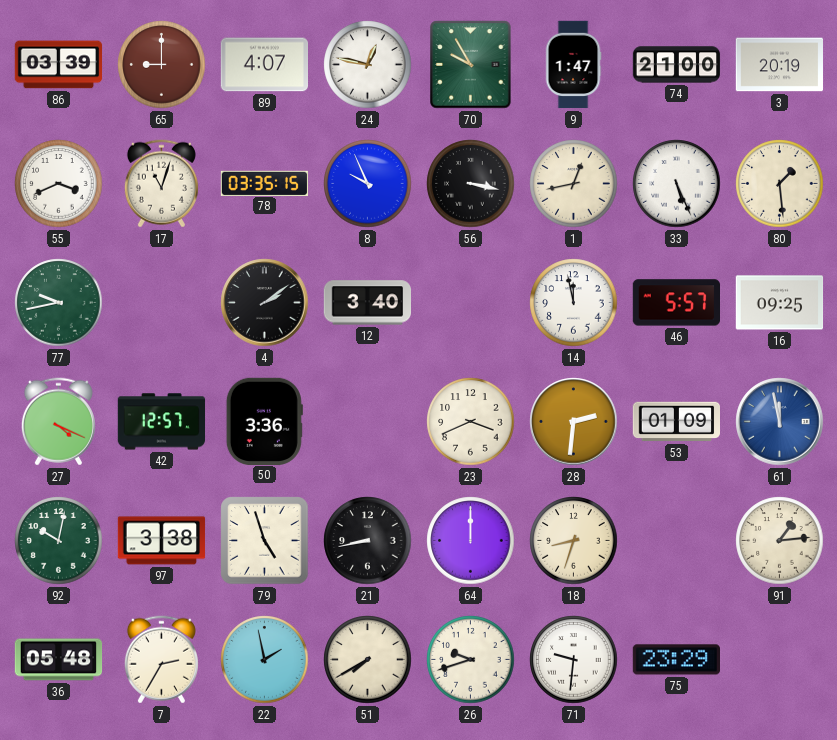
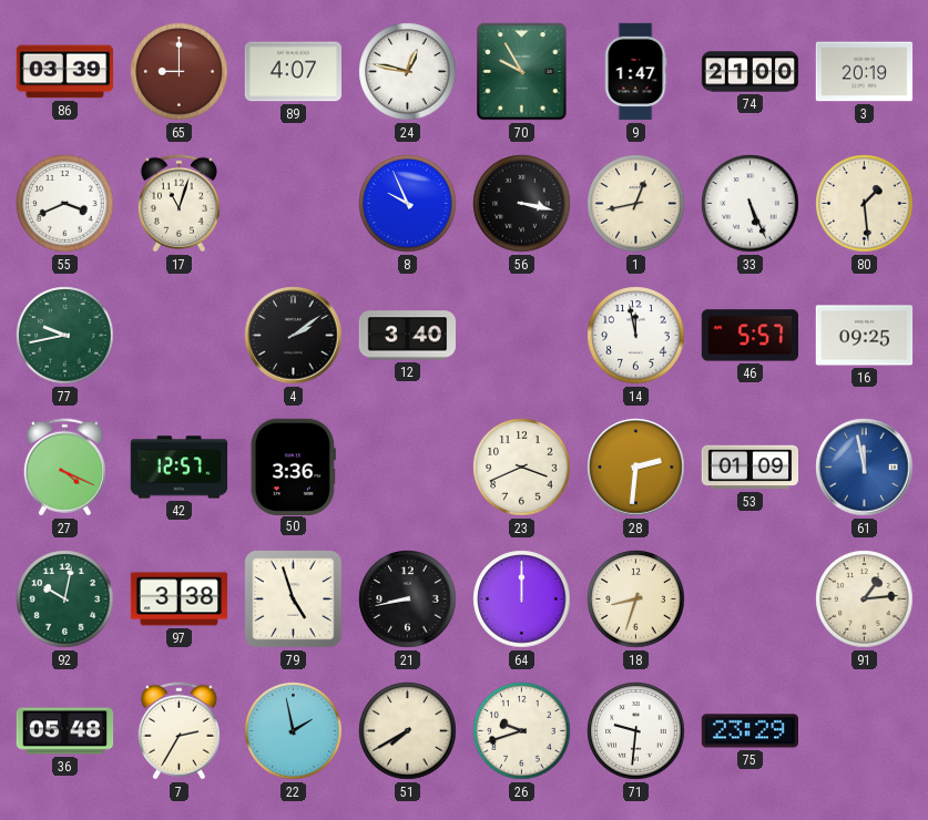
78: 03:35 -> none (264, 183)
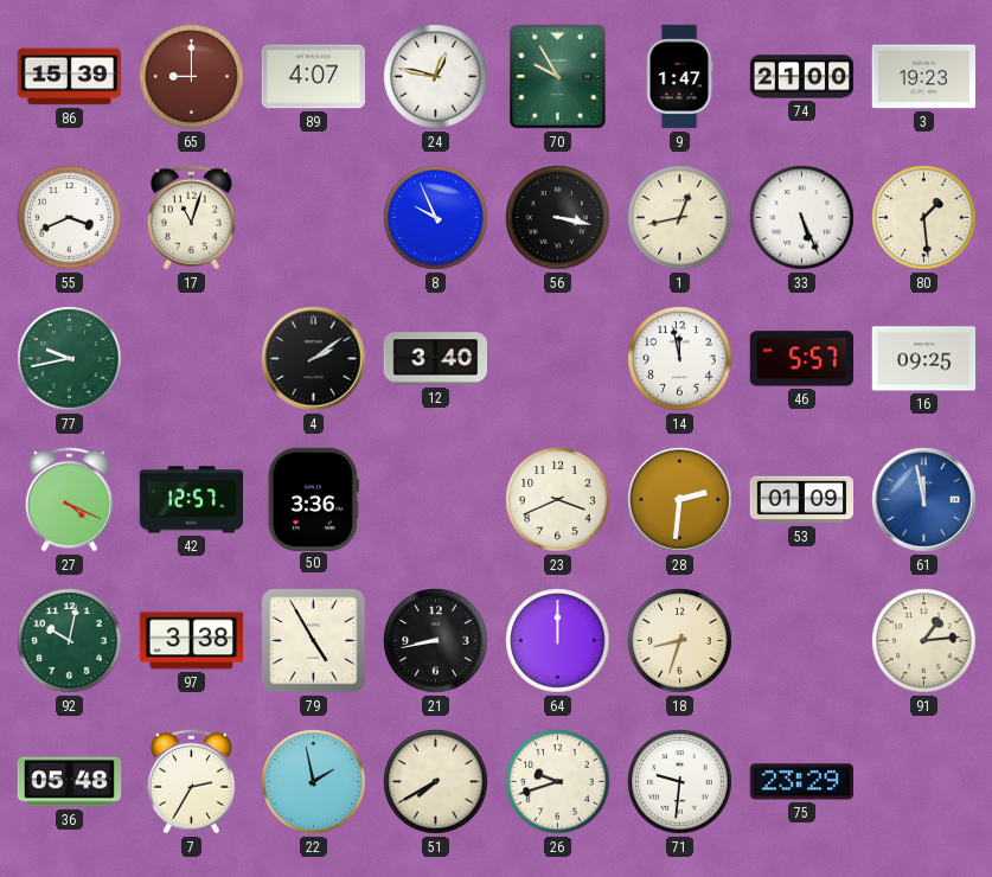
86: 03:39 -> 15:39 (70, 77)
3: 20:19 -> 19:23 (924, 77)
79: 4:57 -> 4:55 (314, 641)
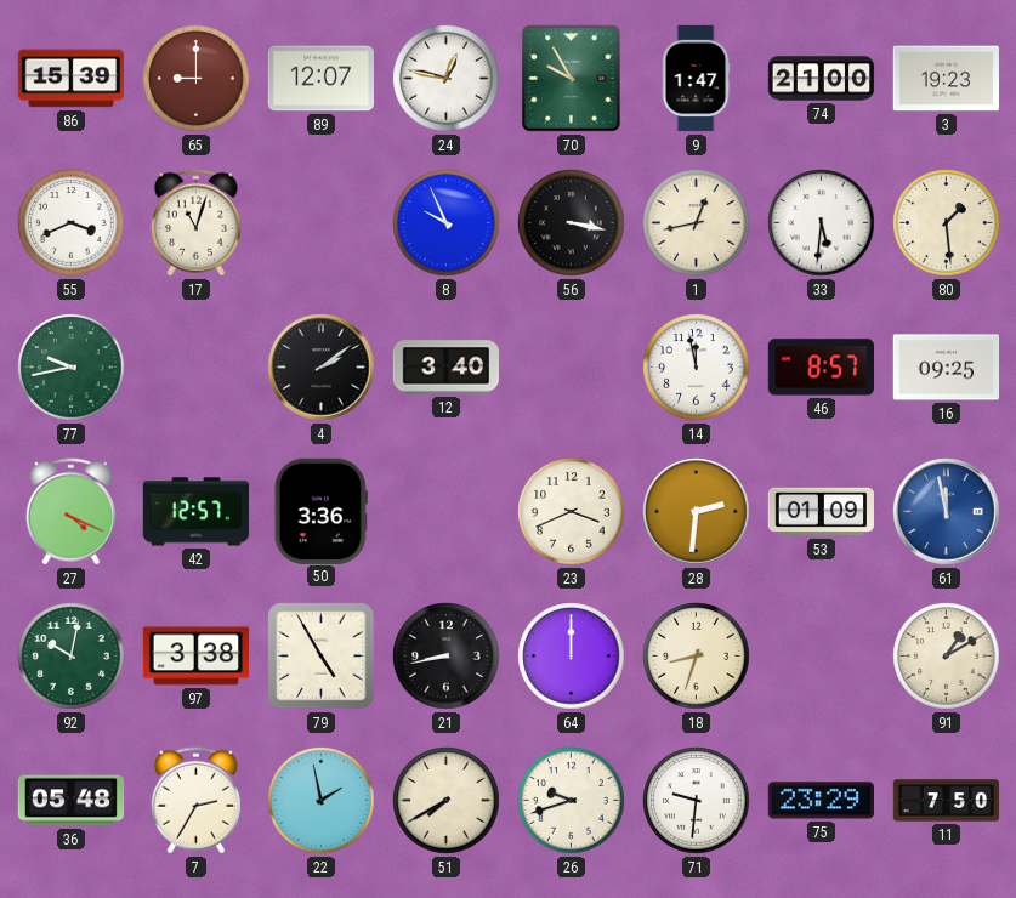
89: 4:07 -> 12:07 (320, 79)
33: 5:26 -> 5:31 (822, 223)
46: 5:57 -> 8:57 (821, 368)
91: 1:14 -> 1:10 (947, 657)
11: none -> 7:50 (947, 801)
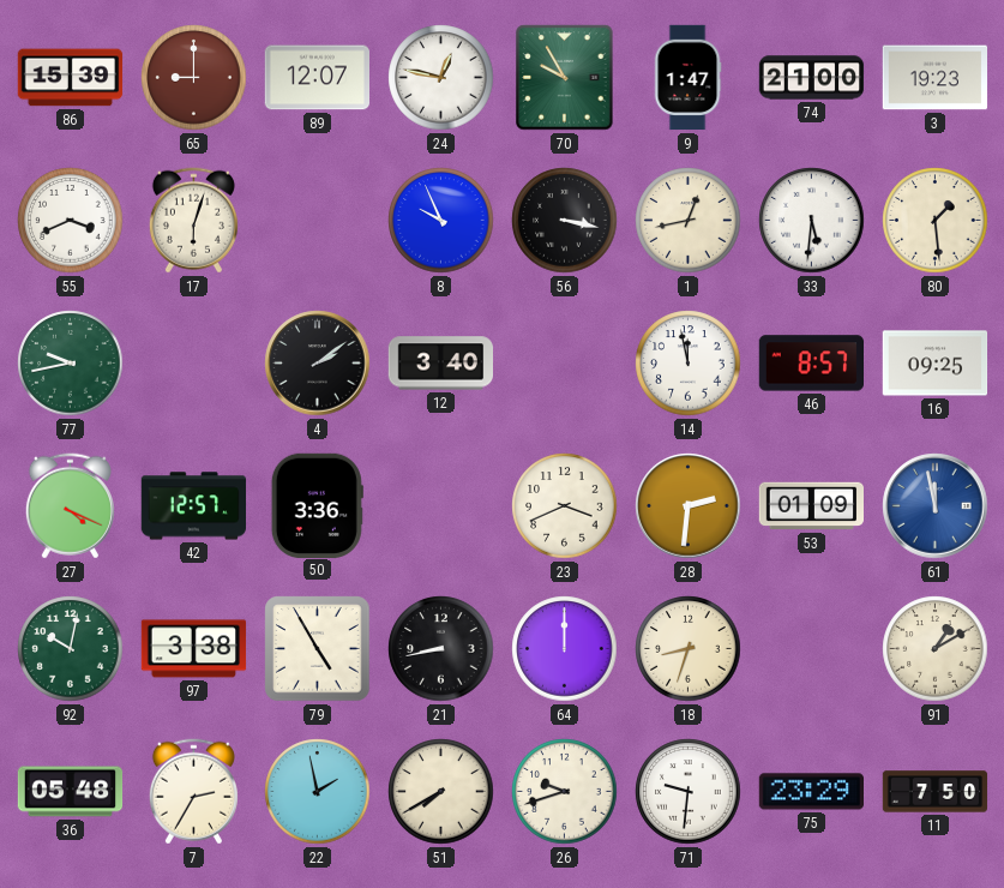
17: 11:03 -> 6:03 (193, 221)
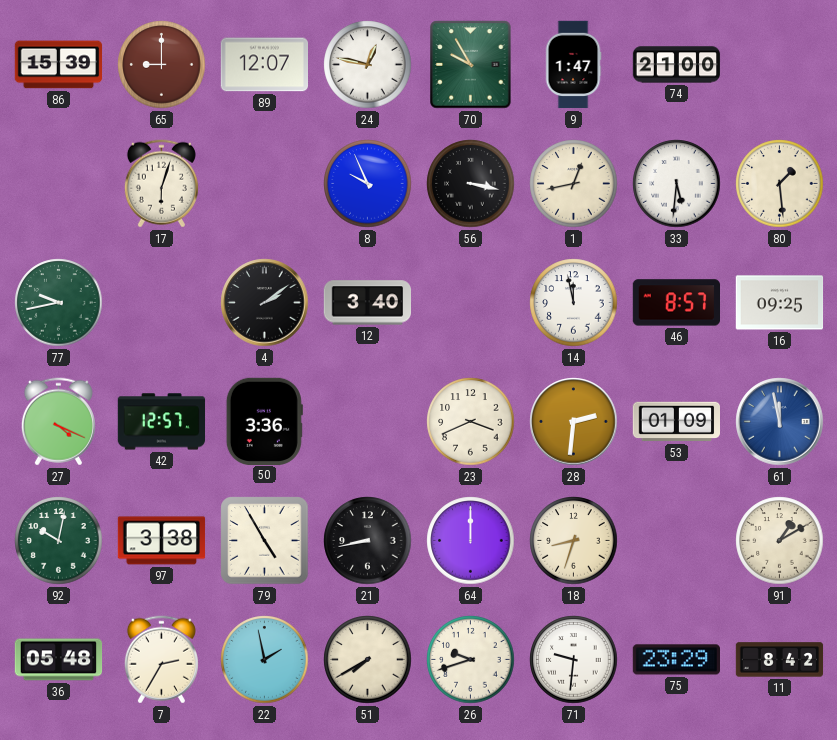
3: 19:23 -> none (936, 78)
55: 3:41 -> none (71, 221)
11: 7:50 -> 8:42 (780, 660)
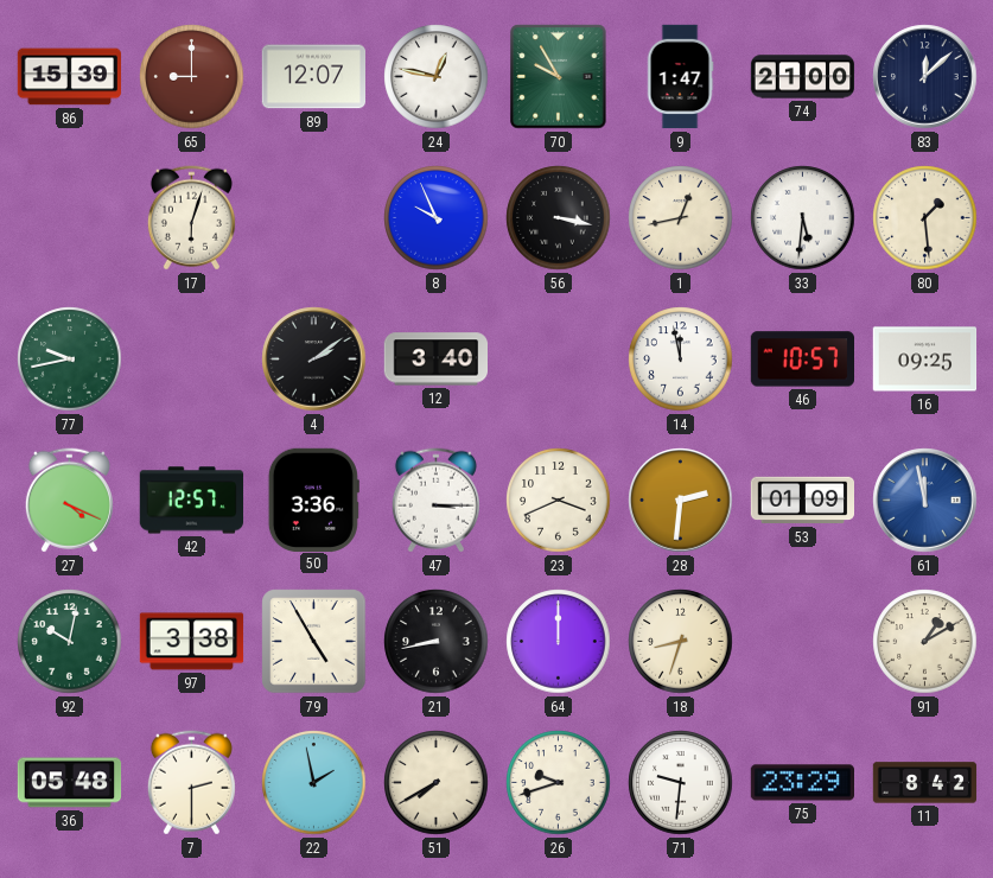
83: none -> 12:08 (925, 77)
46: 8:57 -> 10:57 (802, 360)
47: none -> 3:15 (435, 501)
7: 2:35 -> 2:30 (191, 783)
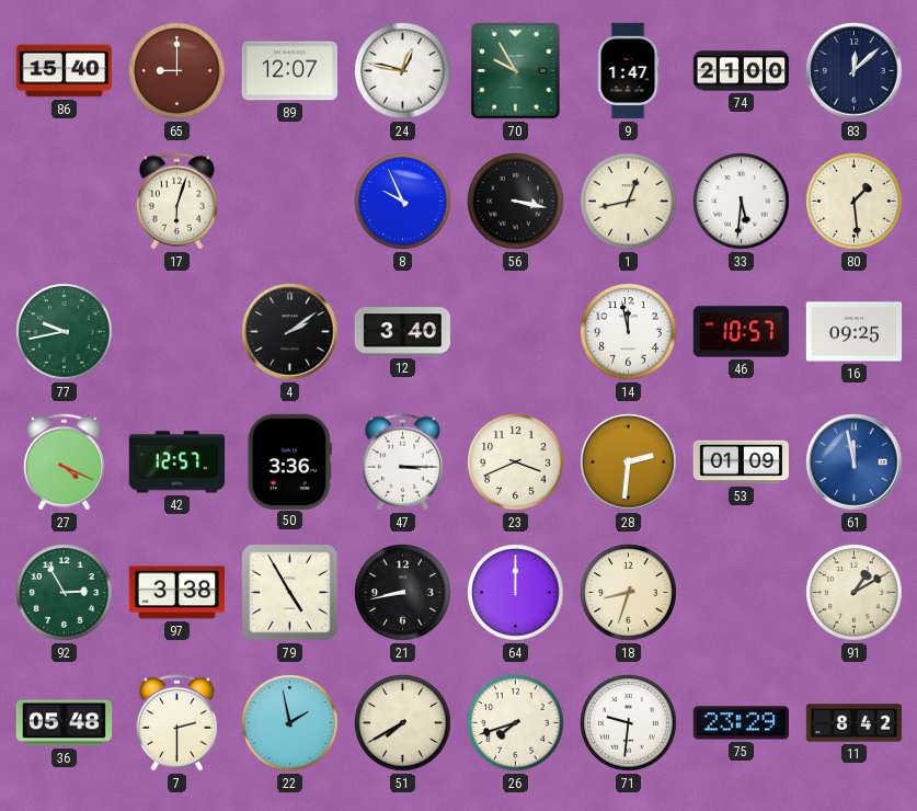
86: 15:39 -> 15:40 (65, 71)
92: 10:02 -> 2:55 (65, 593)
26: 9:42 -> 7:42 (516, 723)
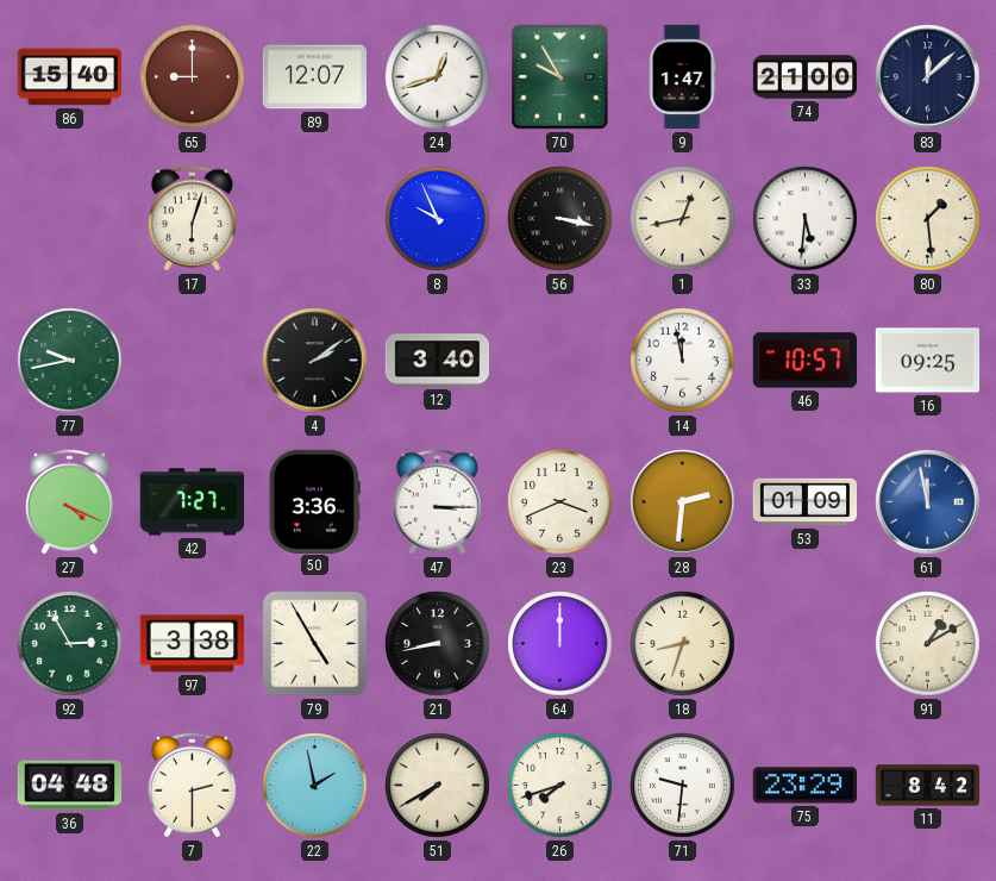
24: 12:47 -> 12:42 (438, 77)
42: 12:57 -> 7:27 (193, 502)
36: 05:48 -> 04:48 (70, 786)
